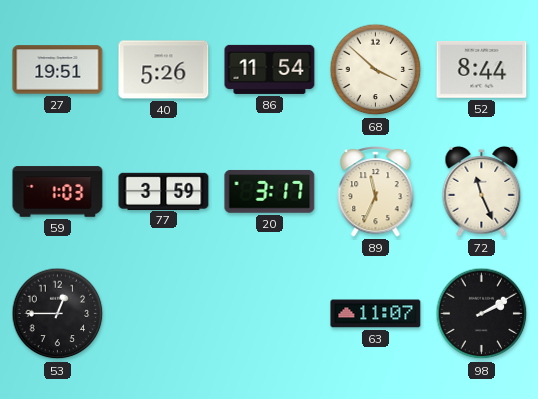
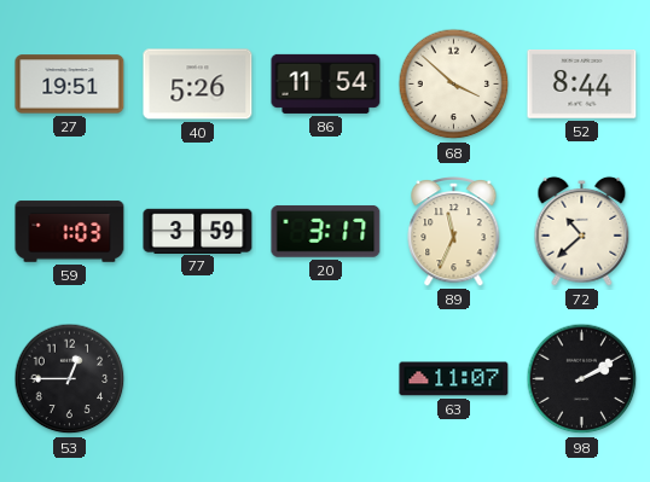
72: 11:26 -> 10:38 (582, 231)
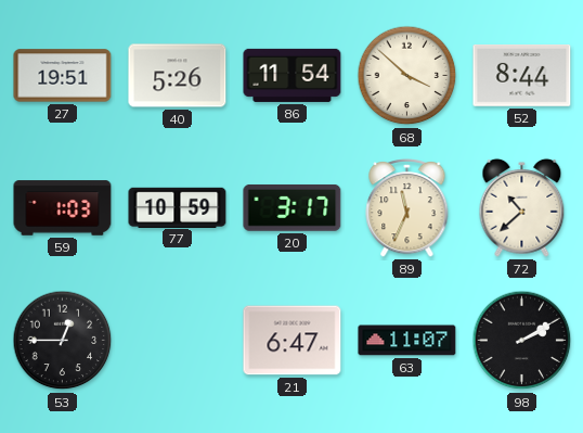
77: 3:59 -> 10:59 (178, 207)
21: none -> 6:47 (293, 341)
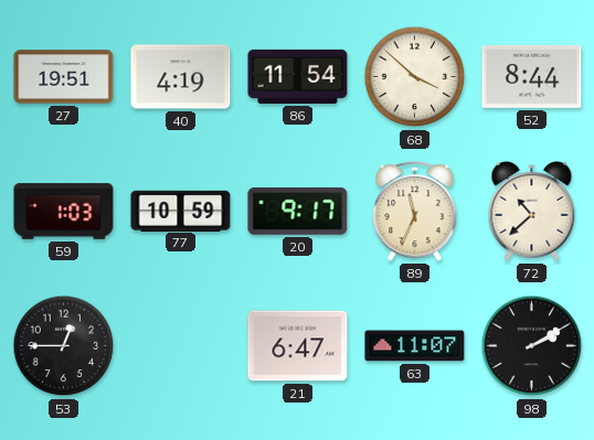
40: 5:26 -> 4:19 (181, 77)
20: 3:17 -> 9:17 (298, 211)
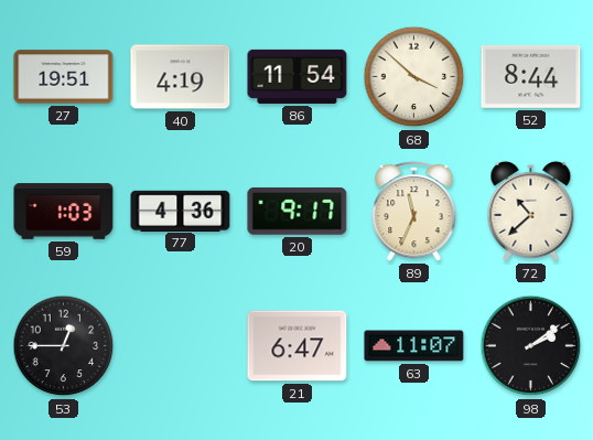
77: 10:59 -> 4:36 (181, 211)
98: 2:10 -> 2:09 (531, 346)
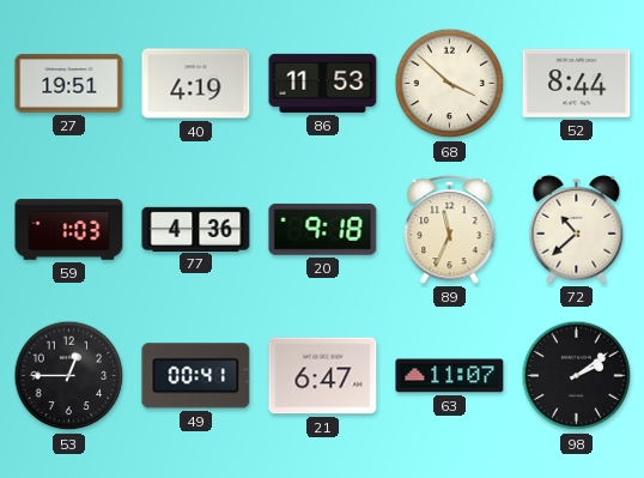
86: 11:54 -> 11:53 (323, 83)
20: 9:17 -> 9:18 (323, 229)
49: none -> 00:41 (196, 376)
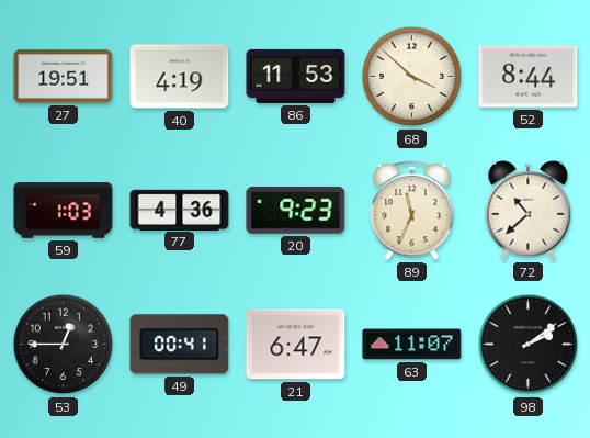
20: 9:18 -> 9:23 (296, 210)
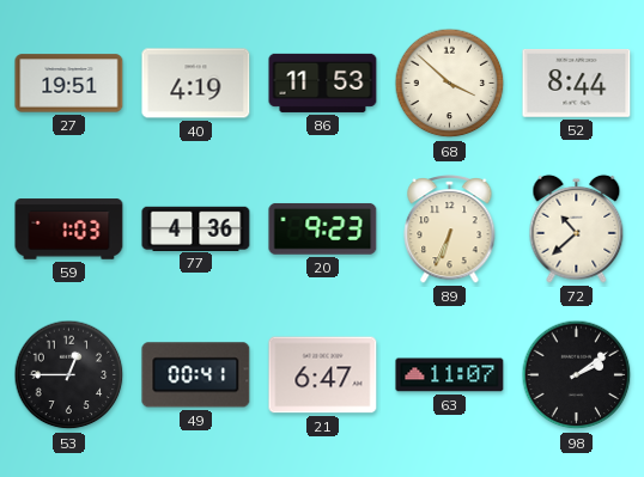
89: 11:34 -> 6:34 (450, 230)
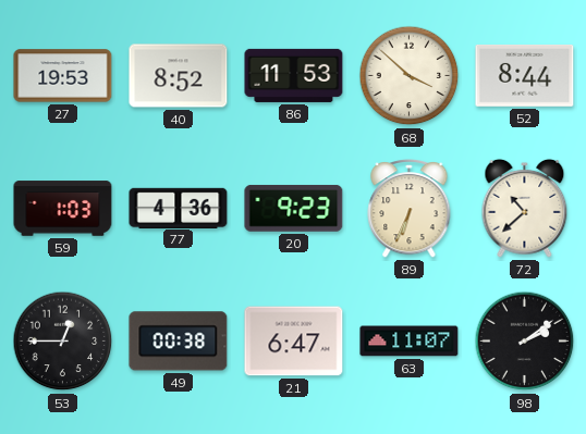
27: 19:51 -> 19:53 (63, 76)
40: 4:19 -> 8:52 (179, 76)
49: 00:41 -> 00:38 (179, 342)
